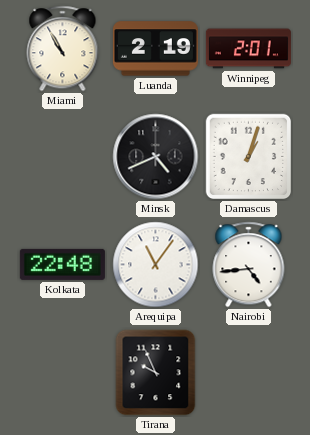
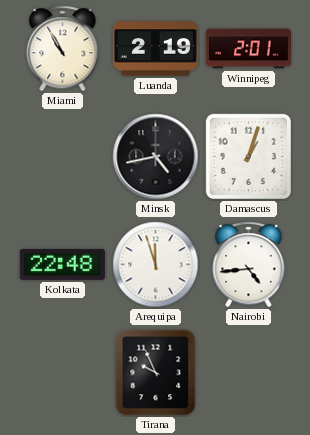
Minsk: 4:41 -> 4:43 (156, 157)
Arequipa: 11:06 -> 11:57 (156, 265)
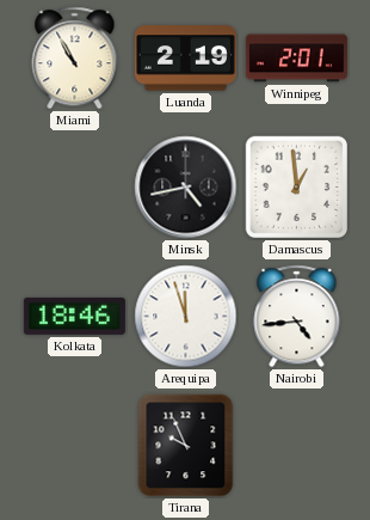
Damascus: 1:03 -> 12:59 (297, 188)
Kolkata: 22:48 -> 18:46 (74, 316)
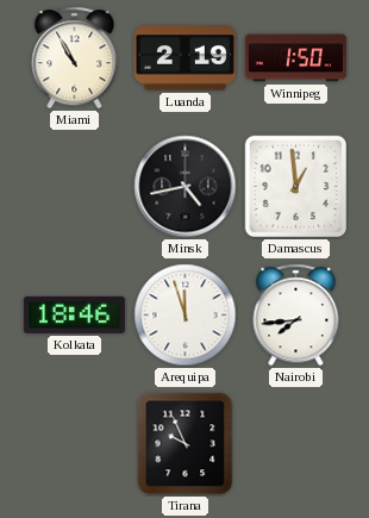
Winnipeg: 2:01 -> 1:50 (295, 58)
Nairobi: 4:44 -> 7:44 (296, 316)
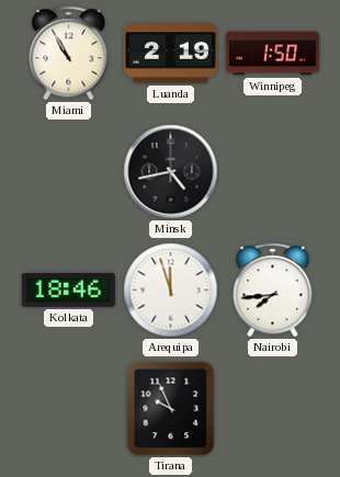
Damascus: 12:59 -> none (296, 187)
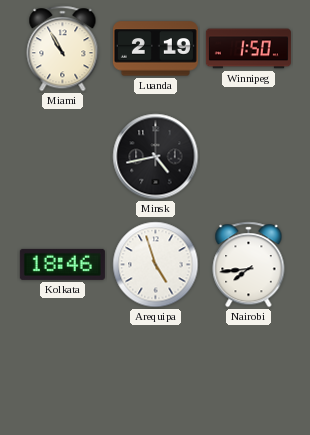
Arequipa: 11:57 -> 4:57 (156, 265)
Tirana: 9:56 -> none (171, 409)
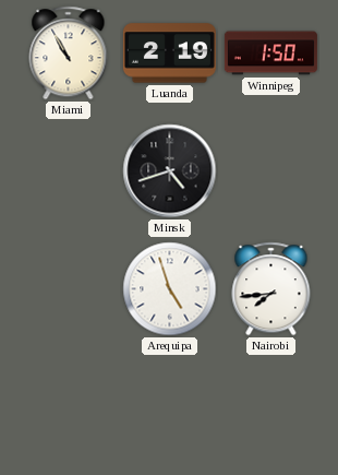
Minsk: 4:43 -> 4:42 (170, 171)
Kolkata: 18:46 -> none (62, 264)
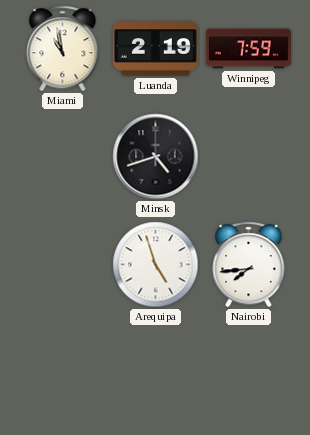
Miami: 10:55 -> 10:58 (63, 49)
Winnipeg: 1:50 -> 7:59 (248, 49)
